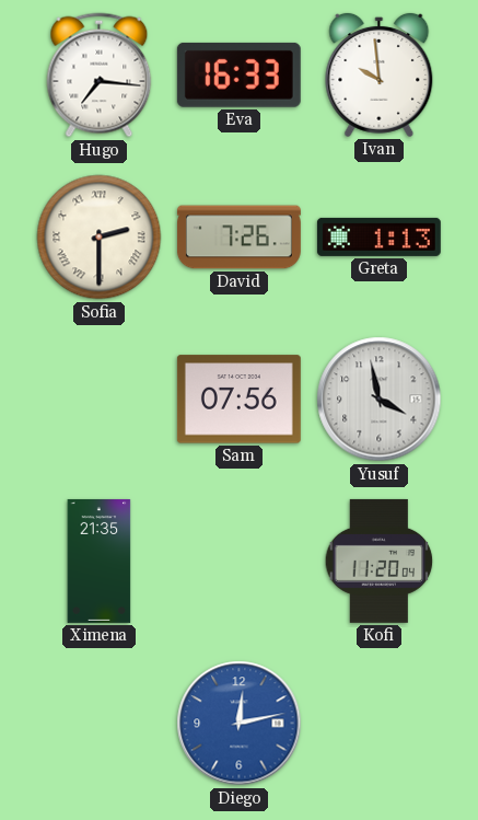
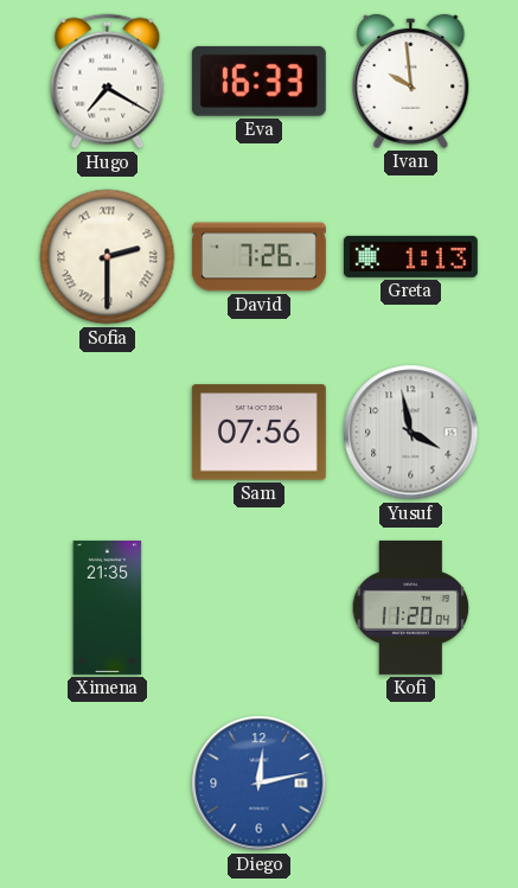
Hugo: 7:16 -> 7:20 (108, 82)
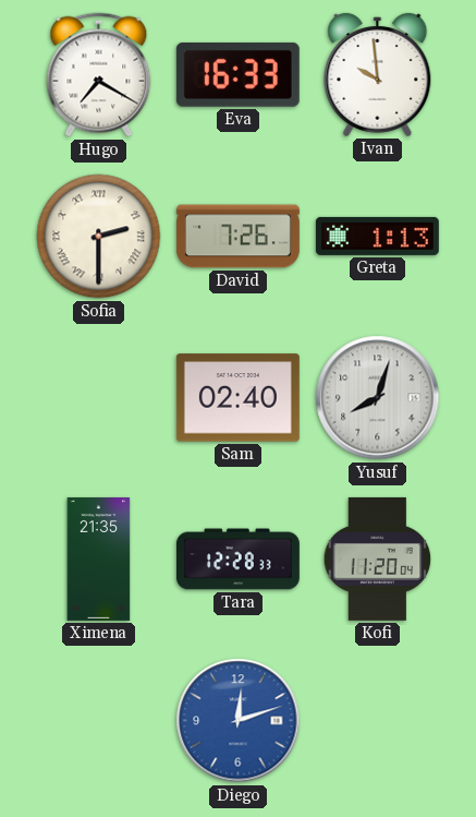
Sam: 07:56 -> 02:40 (237, 398)
Yusuf: 3:58 -> 8:03 (378, 398)
Tara: none -> 12:28 (237, 560)
Diego: 12:13 -> 12:12 (239, 721)
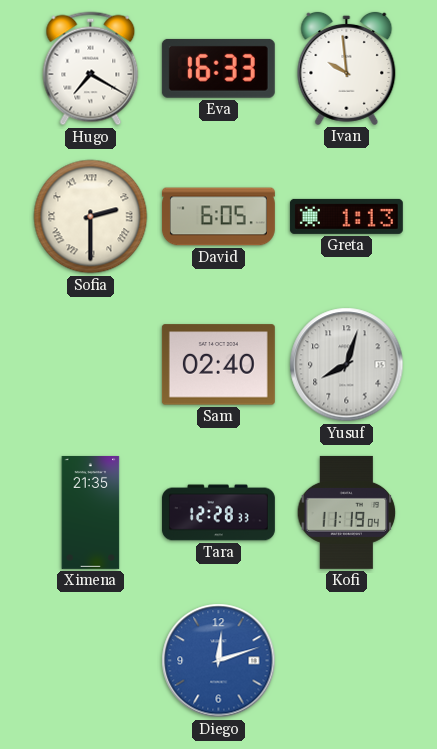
David: 7:26 -> 6:05 (218, 217)
Kofi: 11:20 -> 11:19 (347, 512)
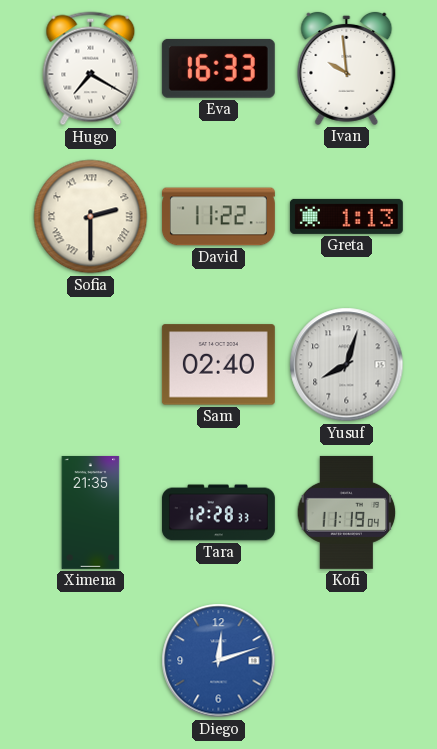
David: 6:05 -> 11:22 (218, 217)
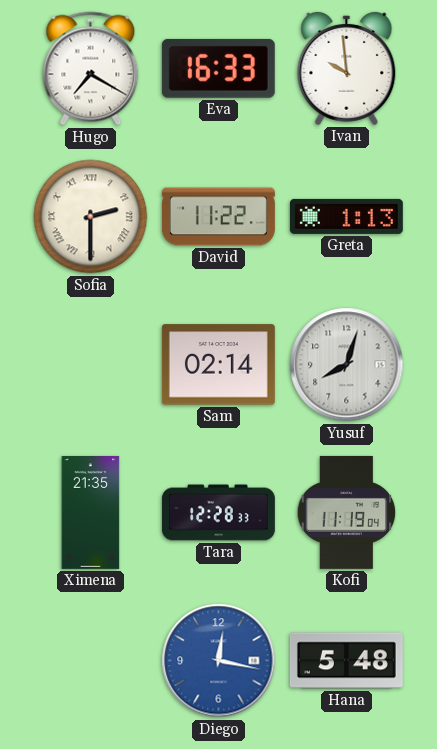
Sam: 02:40 -> 02:14 (218, 365)
Diego: 12:12 -> 12:17 (219, 661)
Hana: none -> 5:48 (346, 661)
